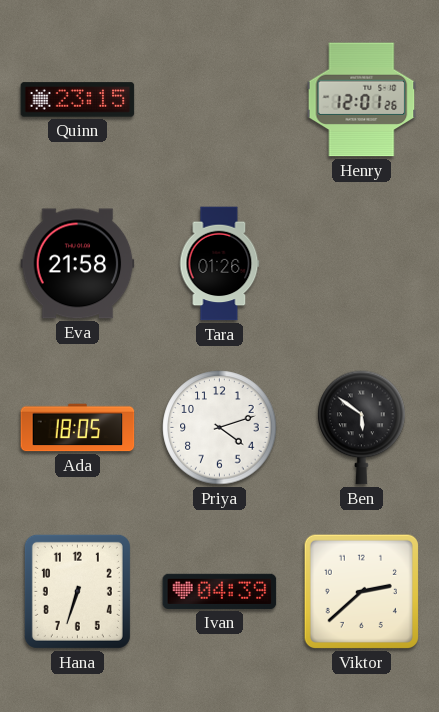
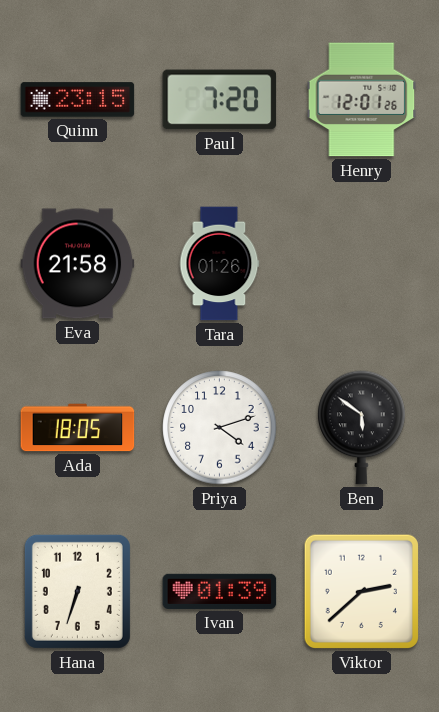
Paul: none -> 7:20 (220, 100)
Ivan: 04:39 -> 01:39 (220, 591)
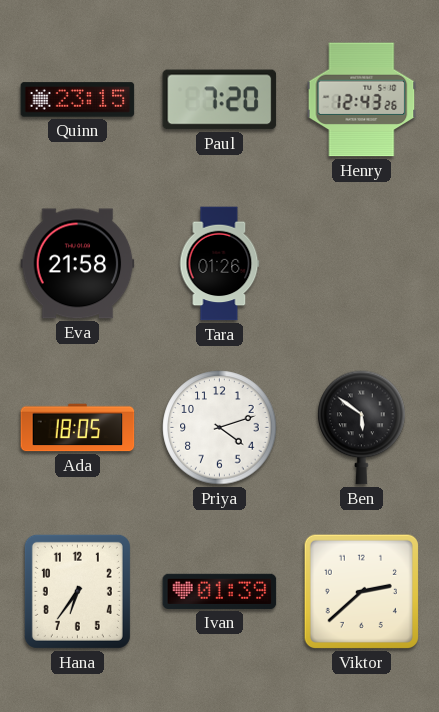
Henry: 12:01 -> 12:43 (362, 100)
Hana: 6:33 -> 6:36 (77, 591)
